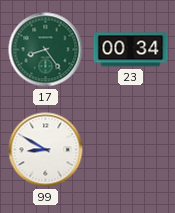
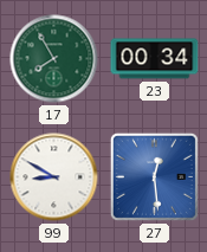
17: 8:24 -> 7:55 (54, 59)
27: none -> 12:29 (154, 176)
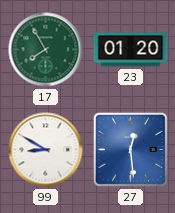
23: 00:34 -> 01:20 (131, 50)
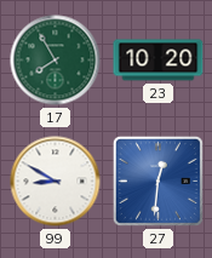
23: 01:20 -> 10:20 (159, 61)
27: 12:29 -> 12:31 (157, 180)
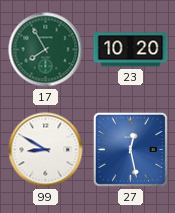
27: 12:31 -> 12:28 (130, 149)
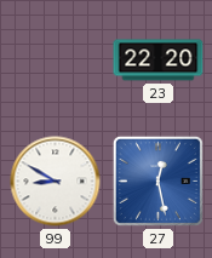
17: 7:55 -> none (46, 50)
23: 10:20 -> 22:20 (159, 61)
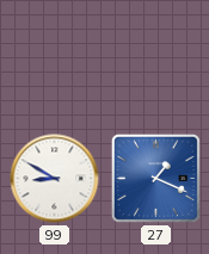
23: 22:20 -> none (159, 61)
27: 12:28 -> 1:19 (155, 178)
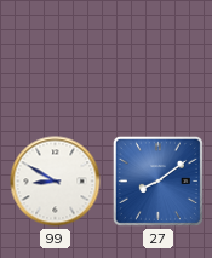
27: 1:19 -> 8:09 (157, 180)
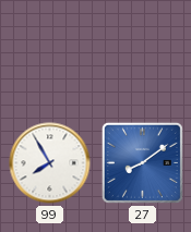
99: 8:50 -> 7:55 (50, 163)
